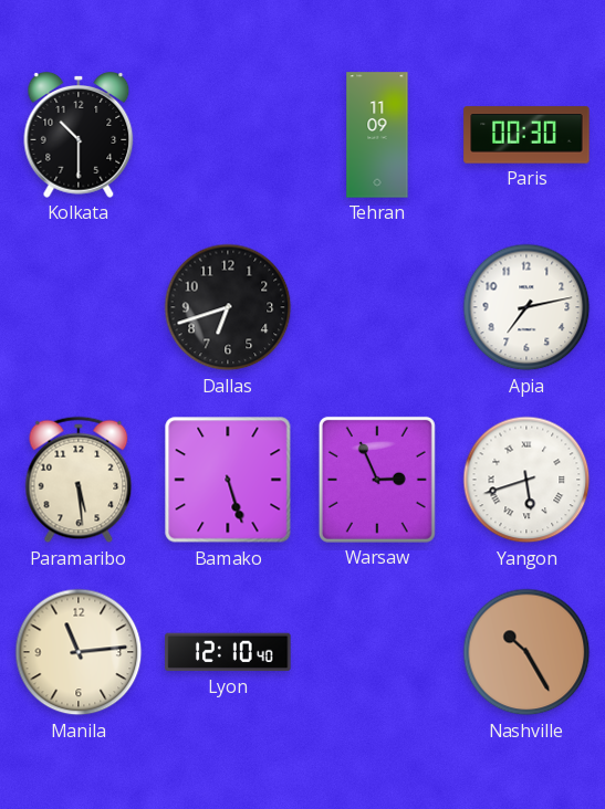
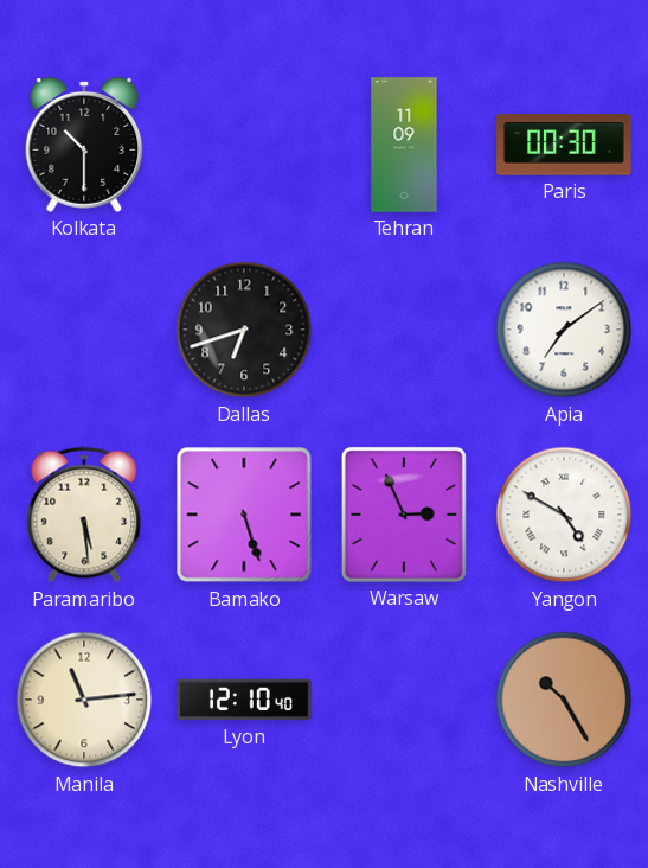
Apia: 7:13 -> 7:09 (564, 330)
Yangon: 5:42 -> 4:50 (564, 515)
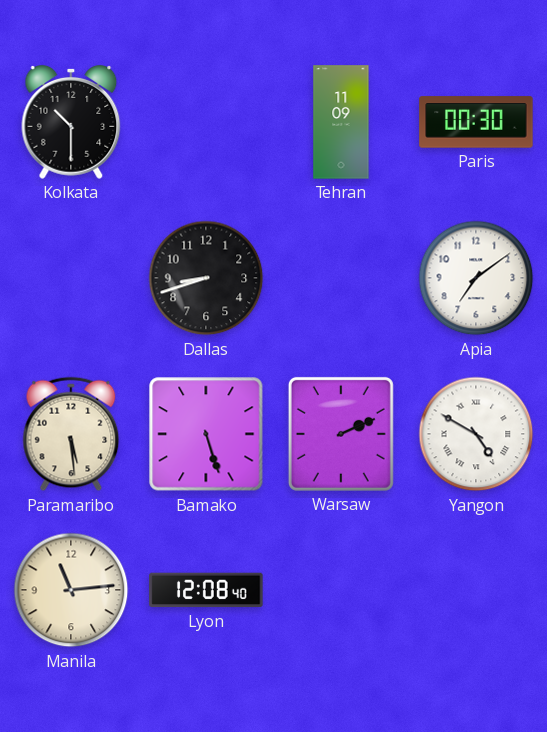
Dallas: 6:42 -> 8:42 (206, 278)
Warsaw: 2:56 -> 2:11 (341, 434)
Lyon: 12:10 -> 12:08 (206, 590)
Nashville: 10:25 -> none (564, 700)
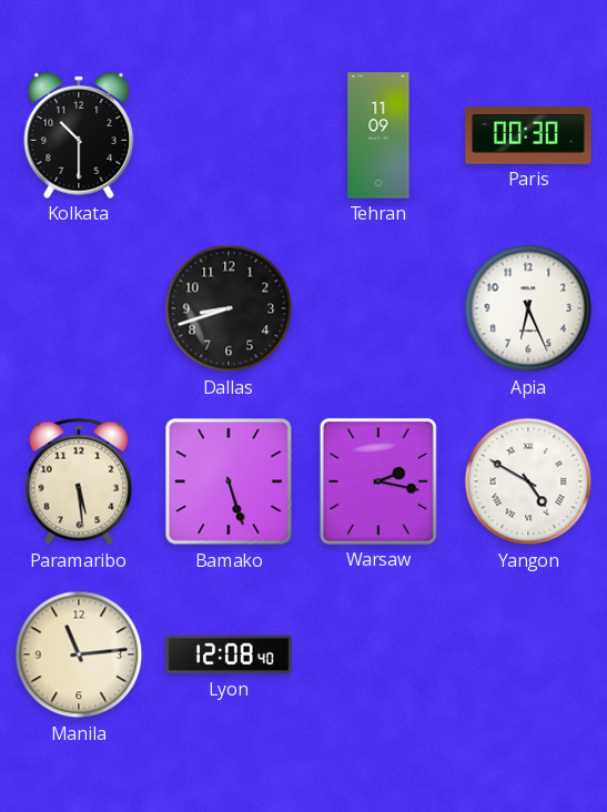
Apia: 7:09 -> 6:26 (528, 308)
Warsaw: 2:11 -> 2:17 (378, 481)
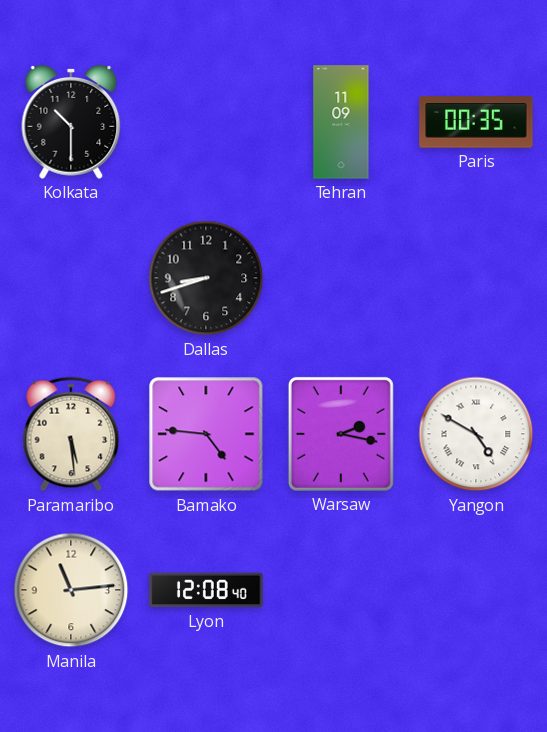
Paris: 00:30 -> 00:35 (476, 122)
Apia: 6:26 -> none (528, 308)
Bamako: 5:27 -> 4:46 (206, 434)
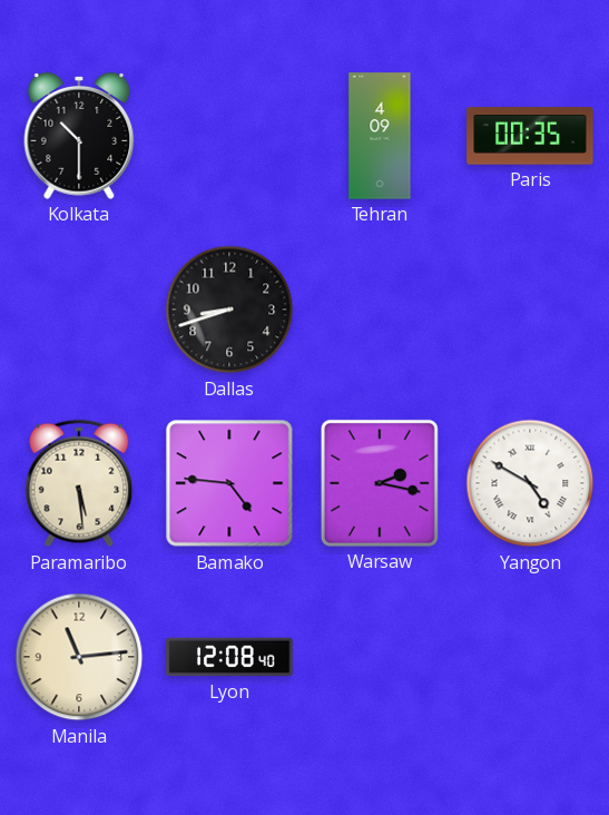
Tehran: 11:09 -> 4:09 (380, 136)
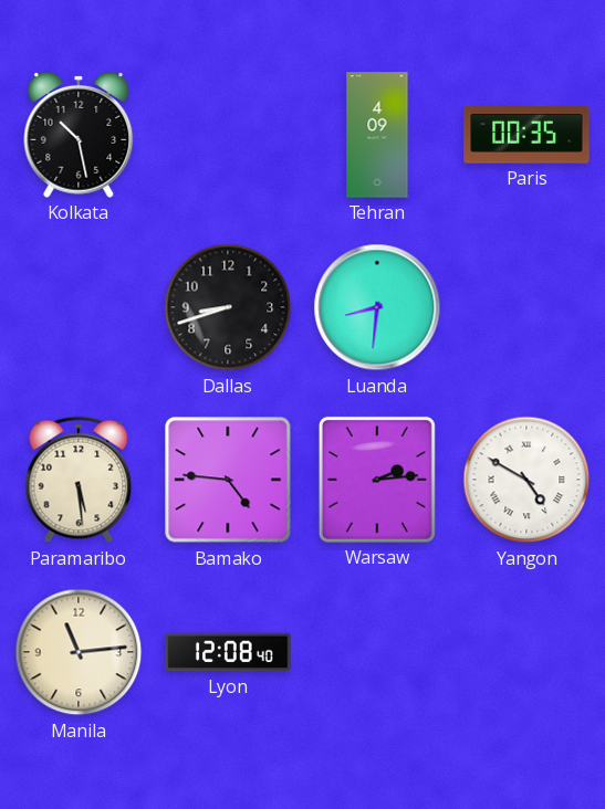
Kolkata: 10:30 -> 10:28 (79, 135)
Luanda: none -> 8:31 (377, 307)
Warsaw: 2:17 -> 2:14 (377, 480)
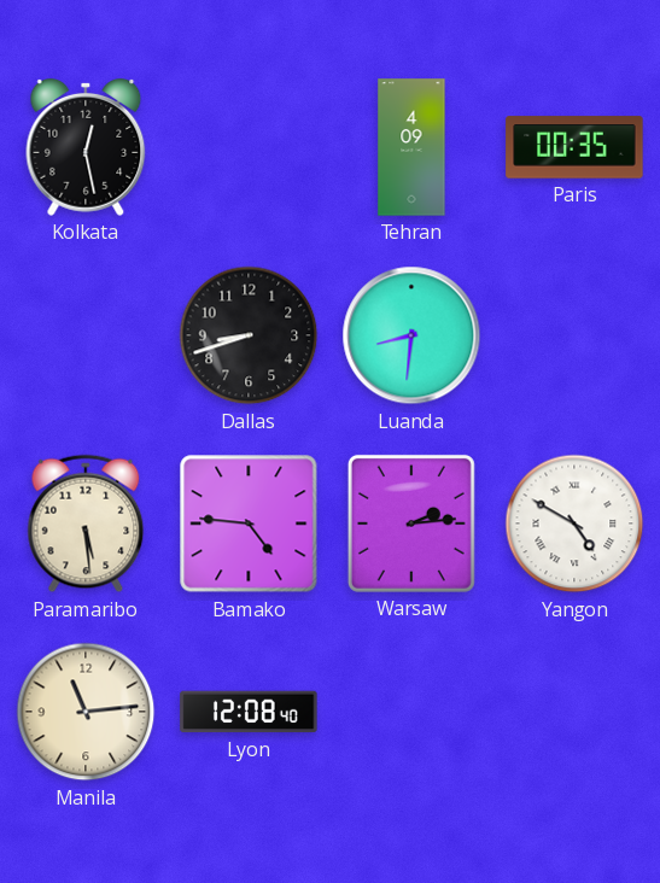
Kolkata: 10:28 -> 12:28 (86, 147)
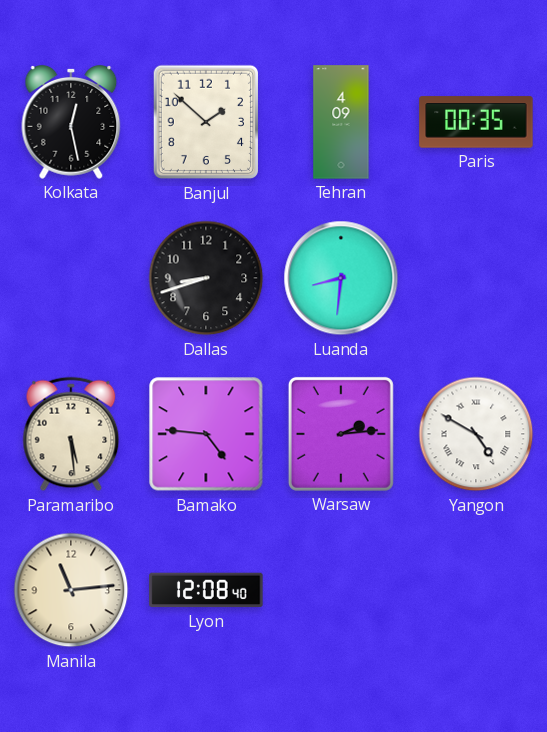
Banjul: none -> 1:52 (205, 122)
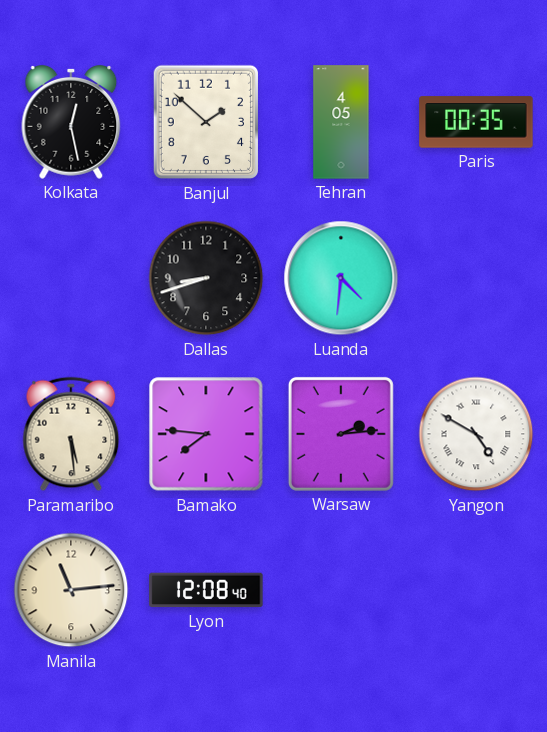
Tehran: 4:09 -> 4:05 (341, 122)
Luanda: 8:31 -> 4:31 (341, 278)
Bamako: 4:46 -> 7:46 (206, 434)
